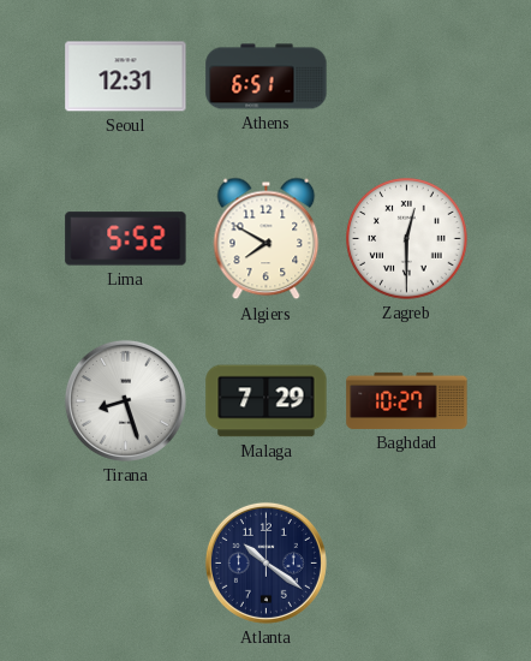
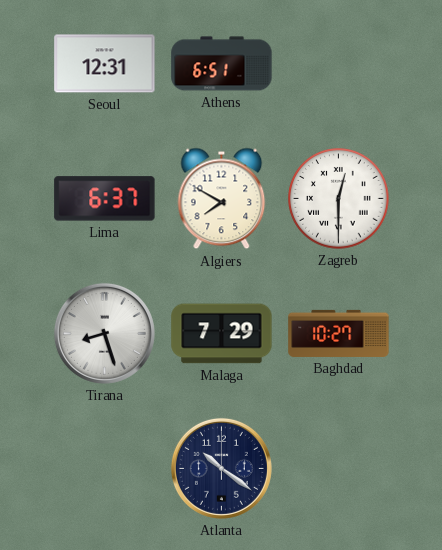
Lima: 5:52 -> 6:37 (105, 199)
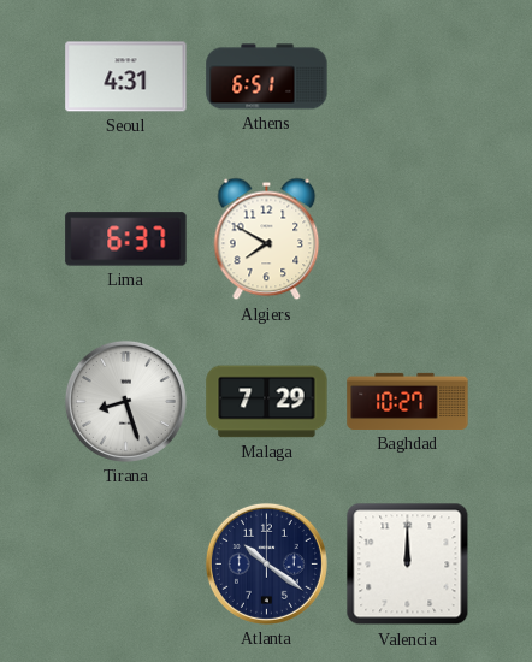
Seoul: 12:31 -> 4:31 (126, 77)
Zagreb: 12:30 -> none (339, 199)
Valencia: none -> 12:00 (408, 565)
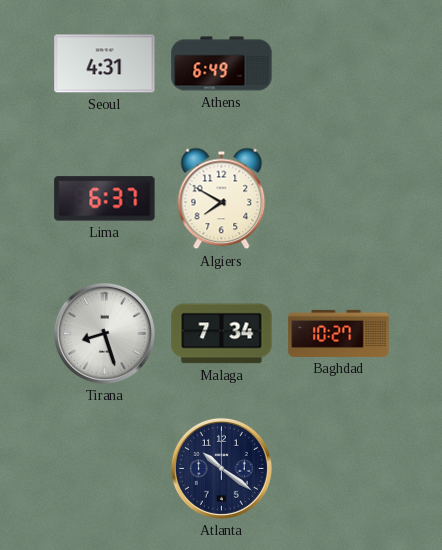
Athens: 6:51 -> 6:49 (222, 64)
Malaga: 7:29 -> 7:34 (222, 334)
Valencia: 12:00 -> none (408, 565)
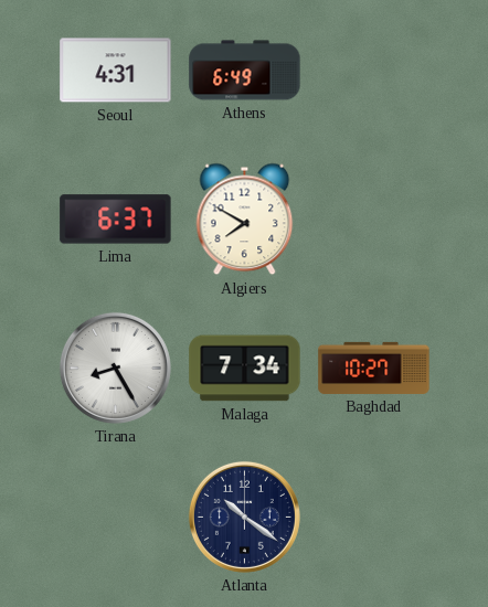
Tirana: 8:27 -> 8:25 (115, 368)
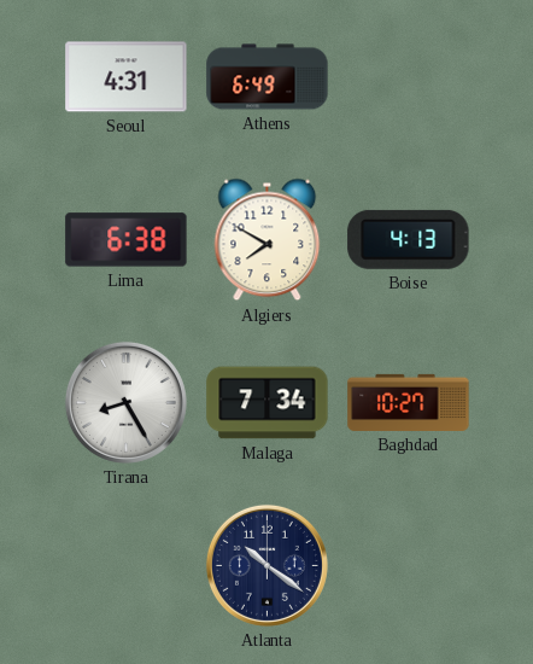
Lima: 6:37 -> 6:38 (127, 240)
Boise: none -> 4:13 (409, 239)
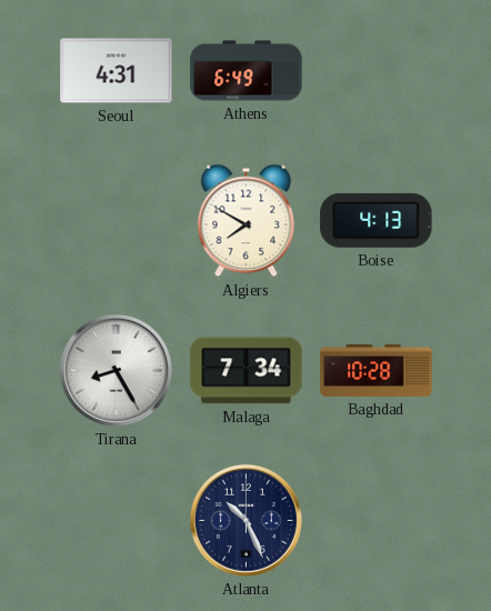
Lima: 6:38 -> none (127, 240)
Baghdad: 10:27 -> 10:28 (377, 370)
Atlanta: 10:21 -> 10:26 (245, 520)
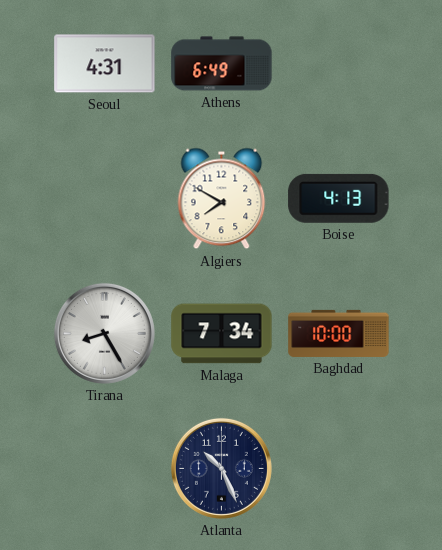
Baghdad: 10:28 -> 10:00 (339, 333)
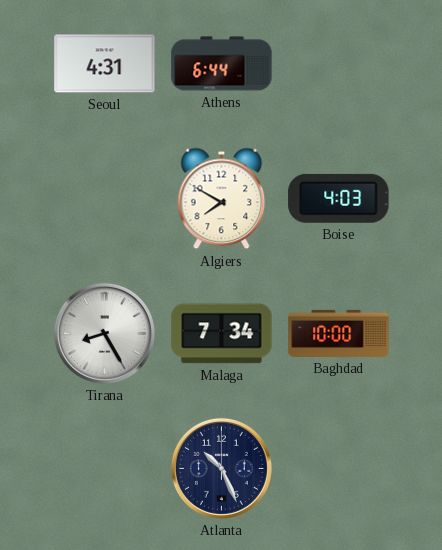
Athens: 6:49 -> 6:44 (222, 64)
Boise: 4:13 -> 4:03 (339, 198)
